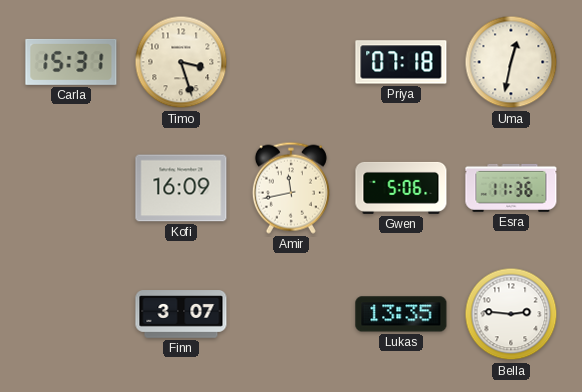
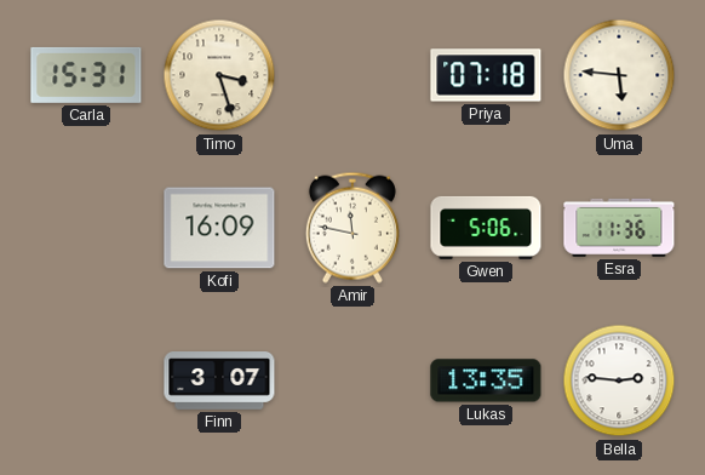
Uma: 12:32 -> 5:46 (619, 75)
Amir: 11:43 -> 11:47 (352, 228)
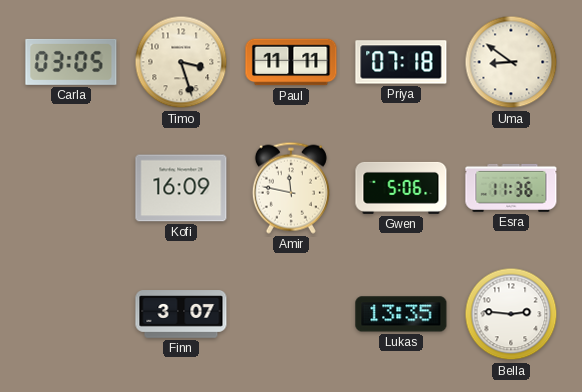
Carla: 15:31 -> 03:05 (71, 62)
Paul: none -> 11:11 (291, 62)
Uma: 5:46 -> 8:51 (511, 62)
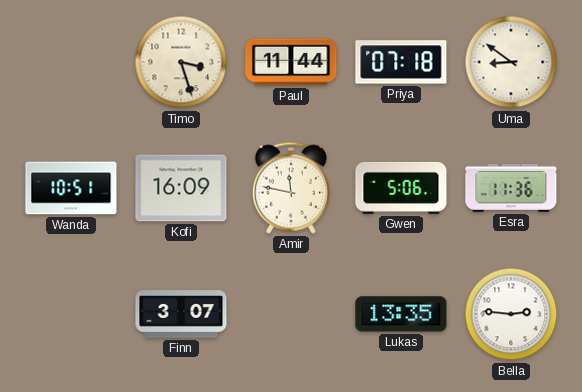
Carla: 03:05 -> none (71, 62)
Paul: 11:11 -> 11:44 (291, 62)
Wanda: none -> 10:51 (71, 188)
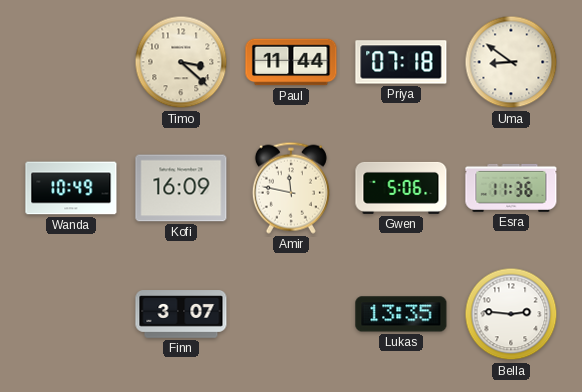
Timo: 3:27 -> 3:22 (181, 62)
Wanda: 10:51 -> 10:49 (71, 188)
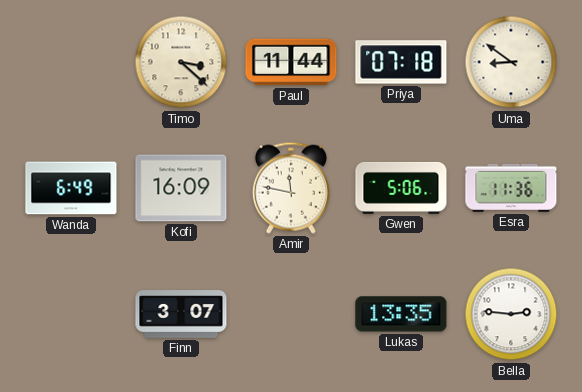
Wanda: 10:49 -> 6:49 (71, 188)
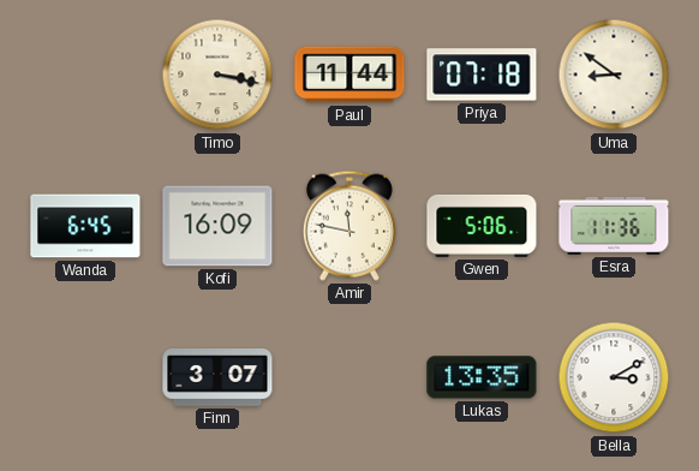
Timo: 3:22 -> 3:17 (217, 74)
Wanda: 6:49 -> 6:45 (85, 226)
Bella: 2:46 -> 3:10 (614, 377)
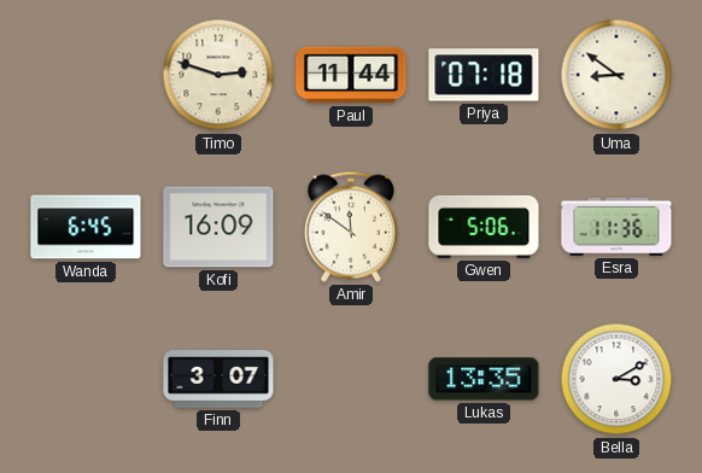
Timo: 3:17 -> 2:48 (218, 75)
Amir: 11:47 -> 11:51 (351, 227)
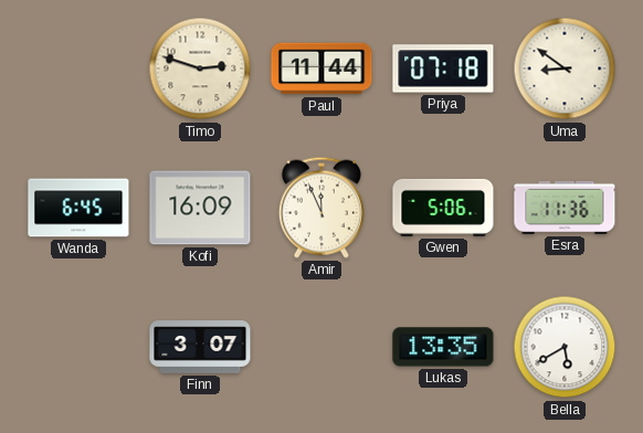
Amir: 11:51 -> 11:56 (321, 208)
Bella: 3:10 -> 5:40 (565, 347)
